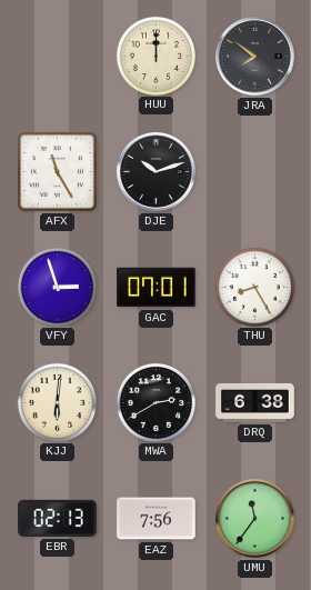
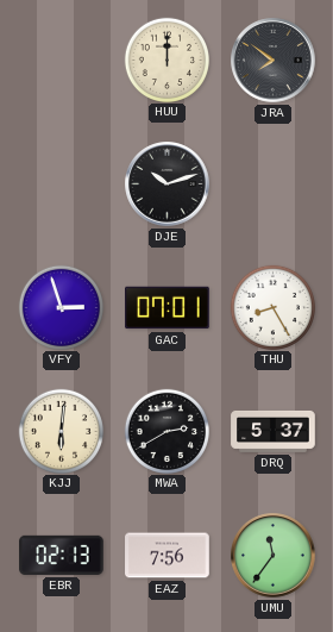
AFX: 11:25 -> none (57, 171)
DRQ: 6:38 -> 5:37 (274, 431)
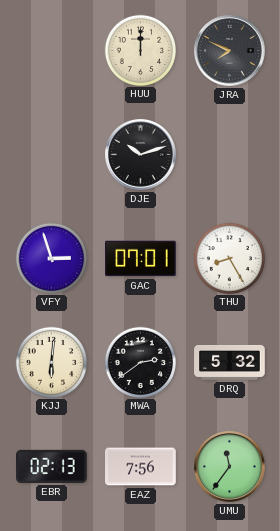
JRA: 7:51 -> 7:49 (230, 51)
MWA: 2:40 -> 2:39 (140, 362)
DRQ: 5:37 -> 5:32 (230, 362)
